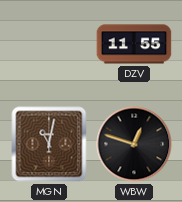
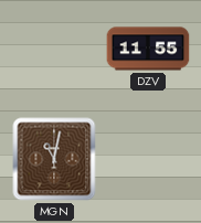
WBW: 12:48 -> none (134, 144)
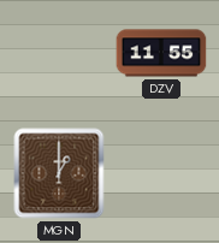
MGN: 11:02 -> 1:00 (59, 173)
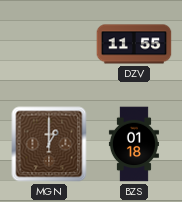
BZS: none -> 01:18 (134, 144)
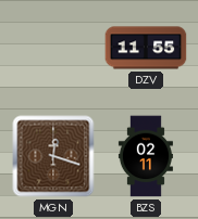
MGN: 1:00 -> 12:18 (53, 156)
BZS: 01:18 -> 02:11 (146, 156)
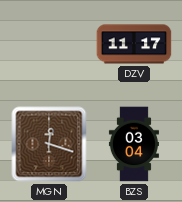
DZV: 11:55 -> 11:17 (134, 44)
BZS: 02:11 -> 03:04 (134, 144)
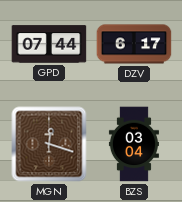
GPD: none -> 07:44 (49, 44)
DZV: 11:17 -> 6:17 (134, 44)
